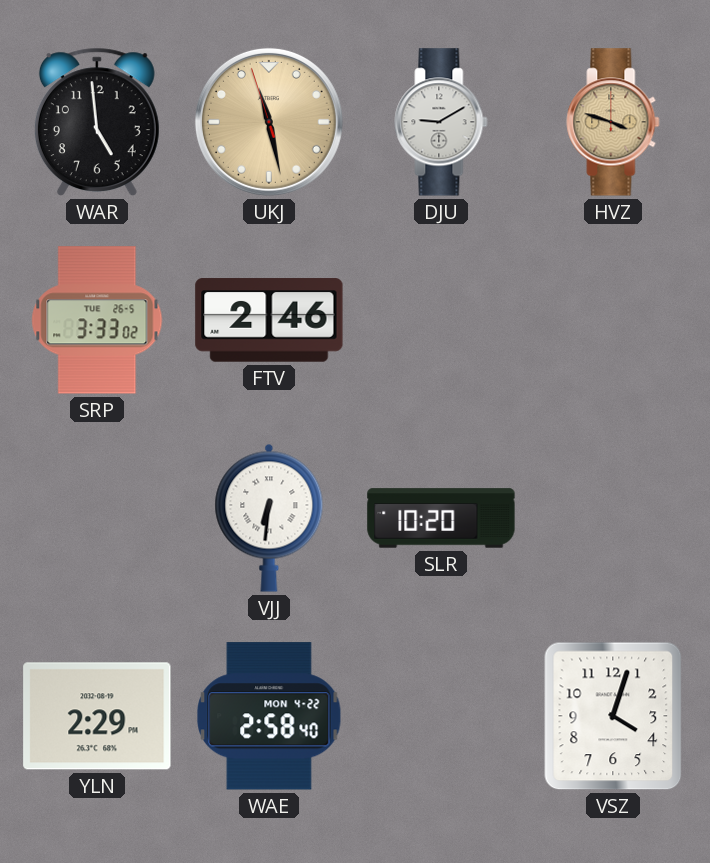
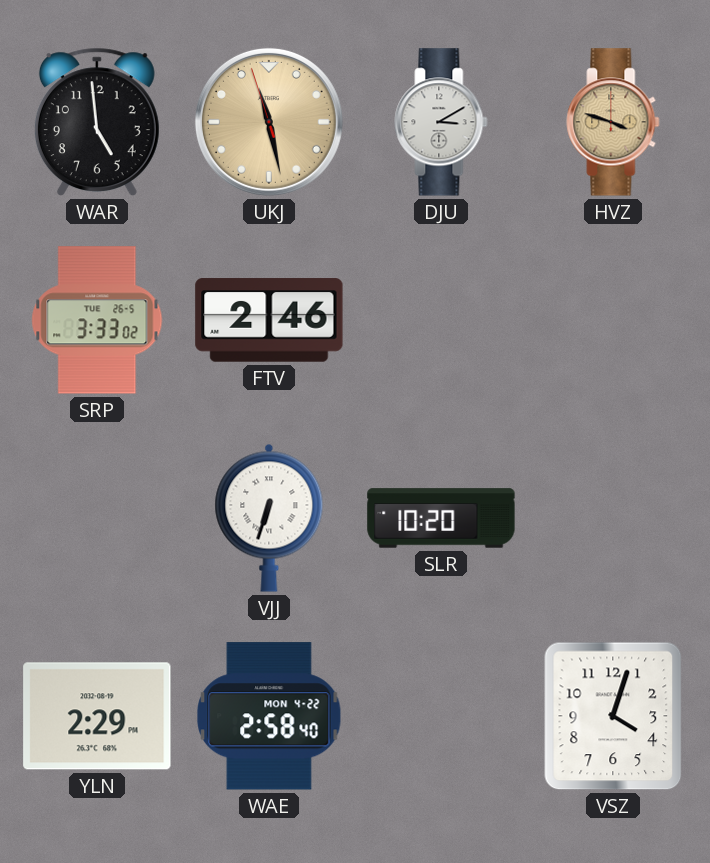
DJU: 9:10 -> 3:10 (441, 122)
VJJ: 6:31 -> 6:33 (269, 518)
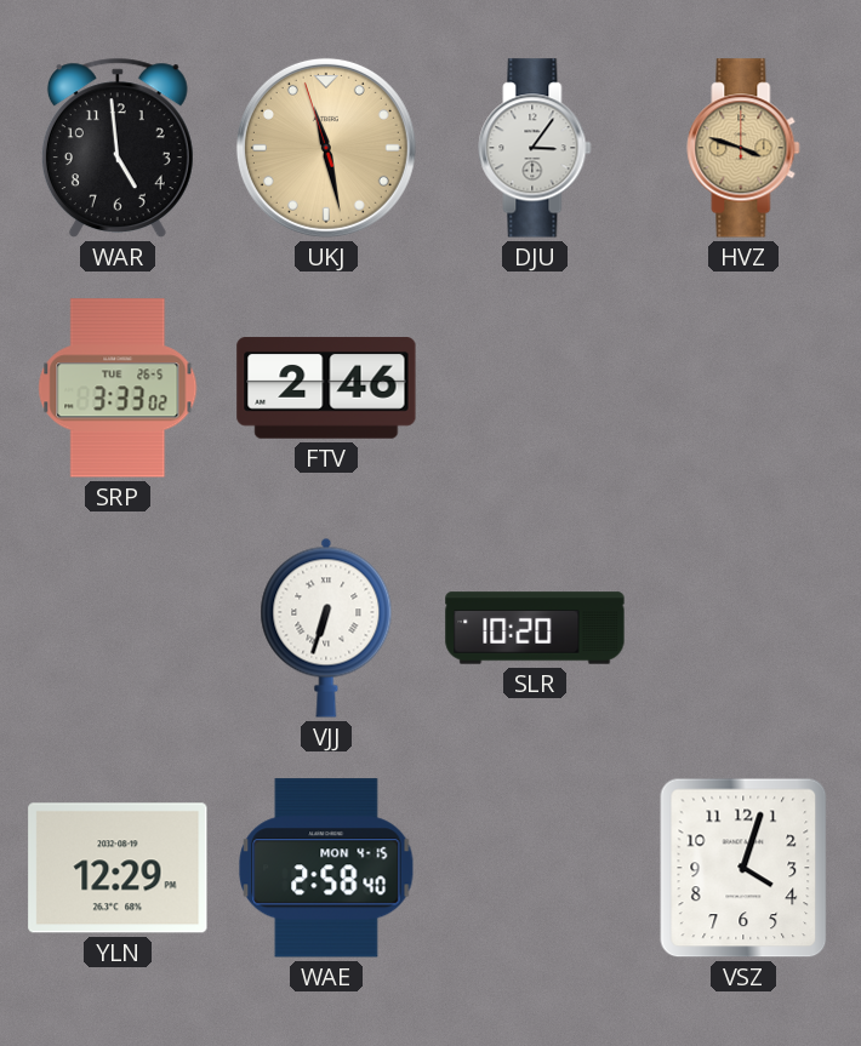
DJU: 3:10 -> 3:06 (535, 148)
YLN: 2:29 -> 12:29 (118, 868)
WAE date: MON 4-22 -> MON 4-15 (326, 868)
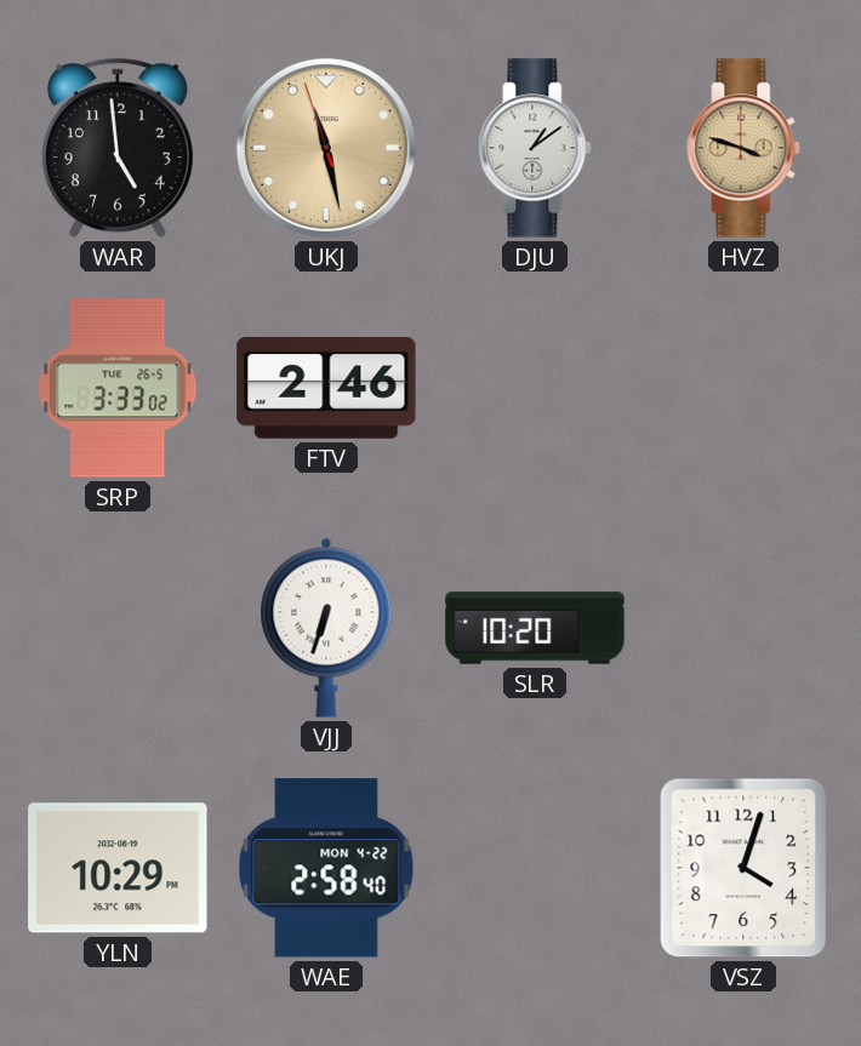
DJU: 3:06 -> 1:09 (535, 148)
YLN: 12:29 -> 10:29 (118, 868)
WAE date: MON 4-15 -> MON 4-22 (326, 868)
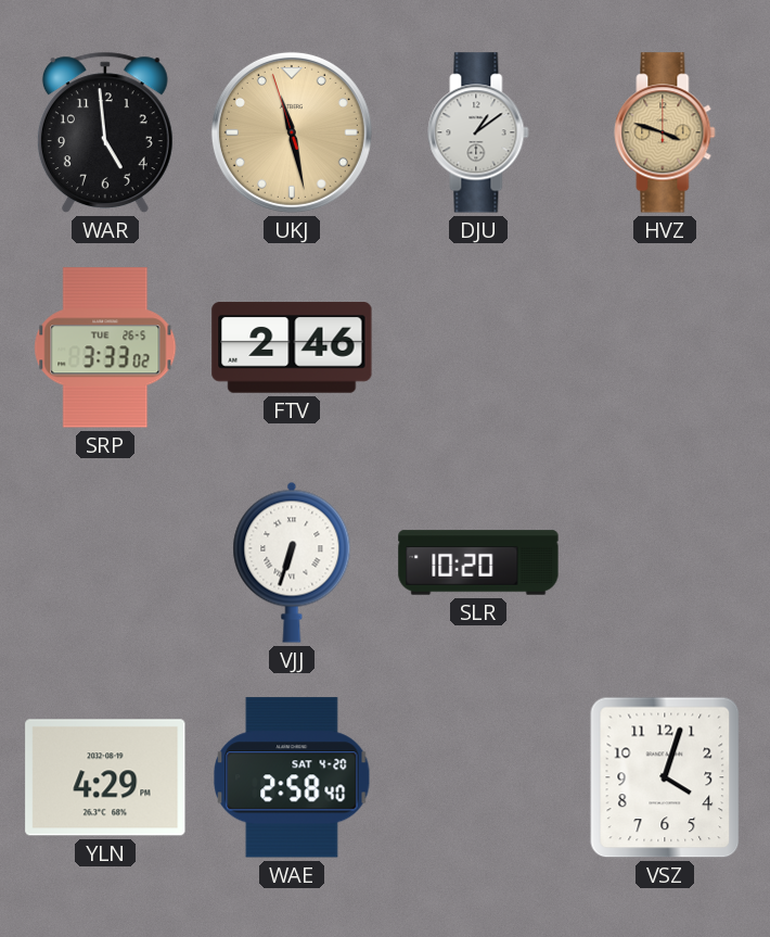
YLN: 10:29 -> 4:29 (105, 777)
WAE date: MON 4-22 -> SAT 4-20 (292, 777)
